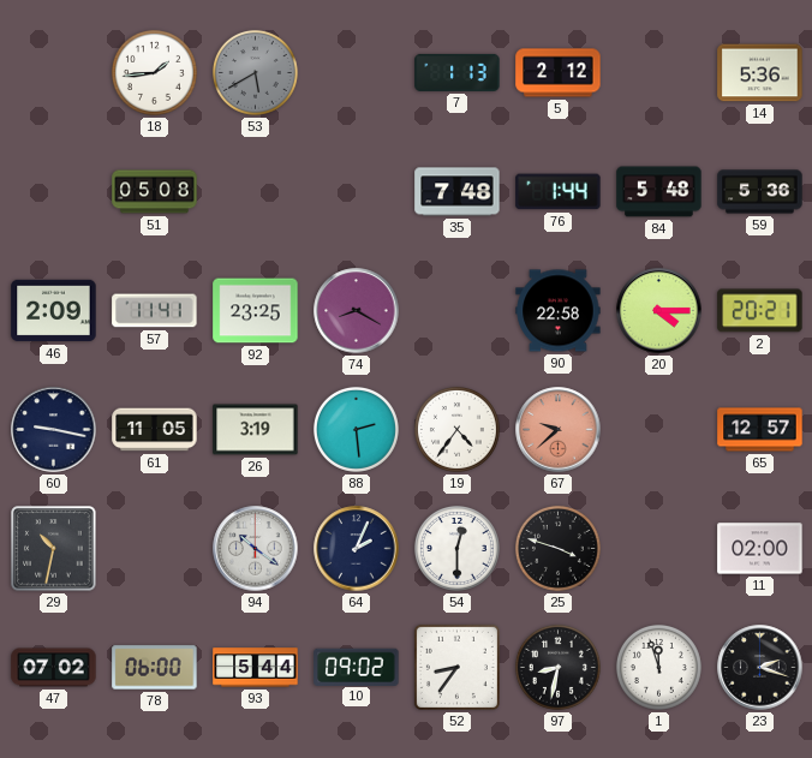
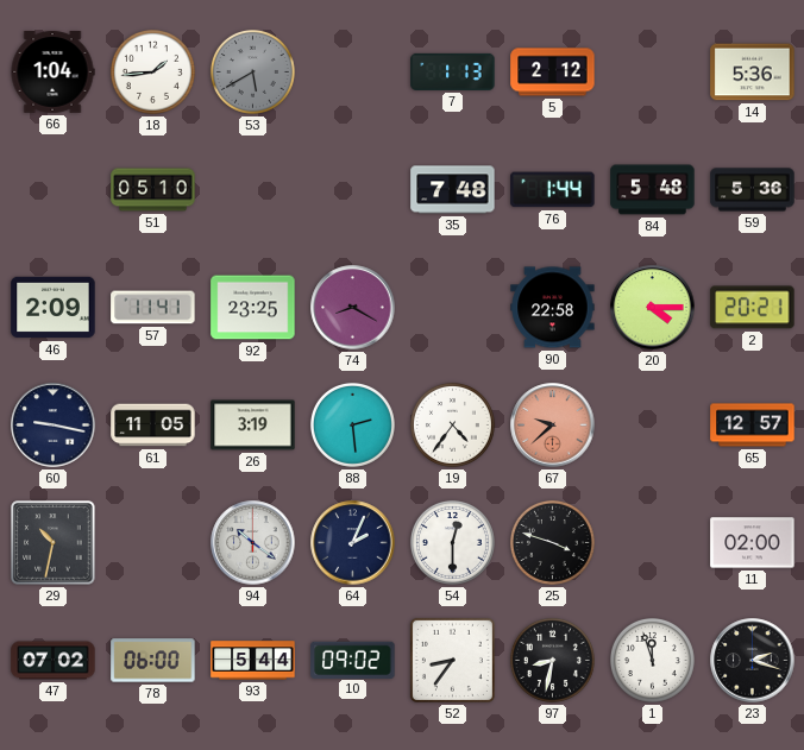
66: none -> 1:04 (52, 73)
51: 05:08 -> 05:10 (153, 190)
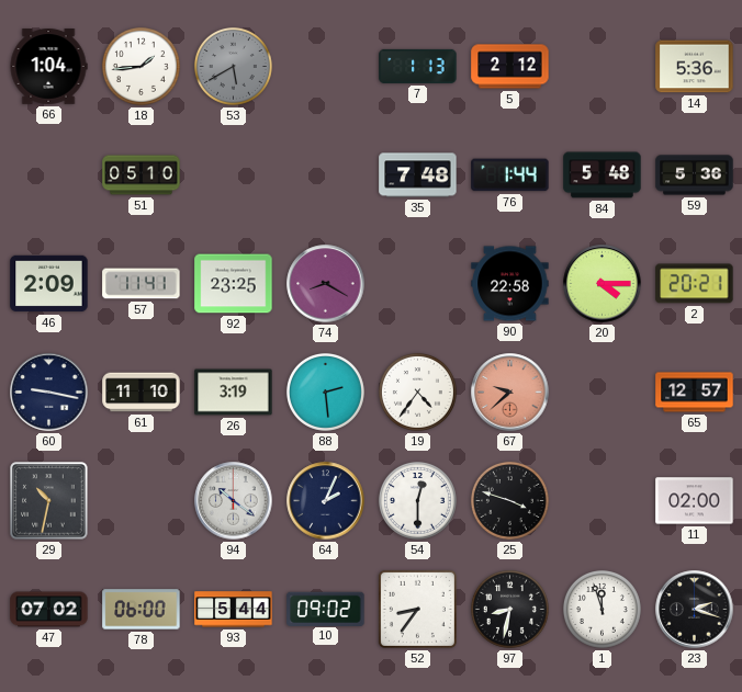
61: 11:05 -> 11:10 (142, 393)
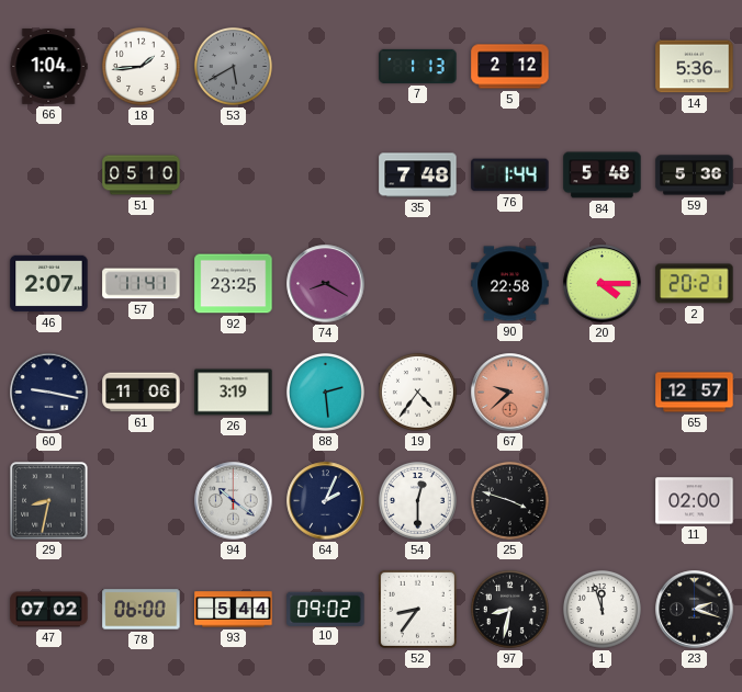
46: 2:09 -> 2:07 (49, 284)
61: 11:10 -> 11:06 (142, 393)
29: 10:32 -> 8:32 (49, 501)
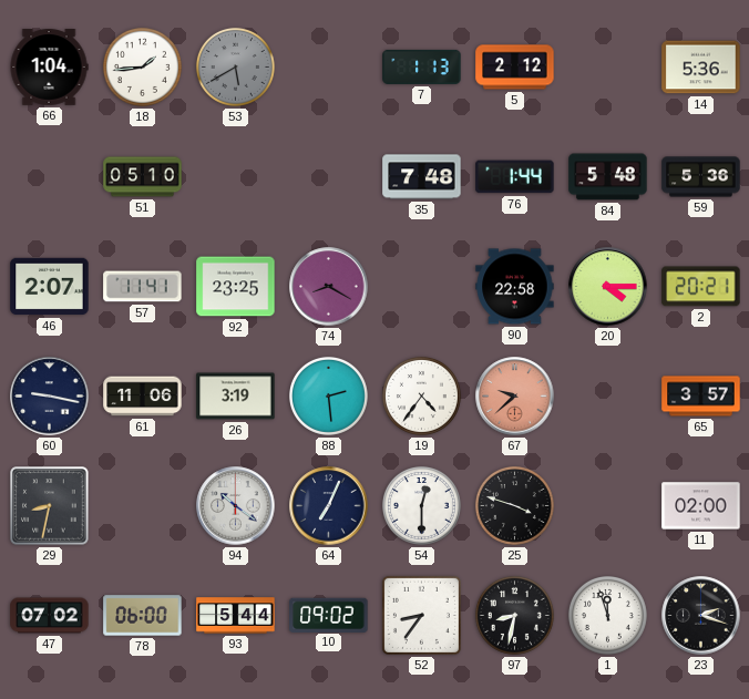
65: 12:57 -> 3:57 (701, 397)
64: 2:04 -> 7:04 (329, 506)
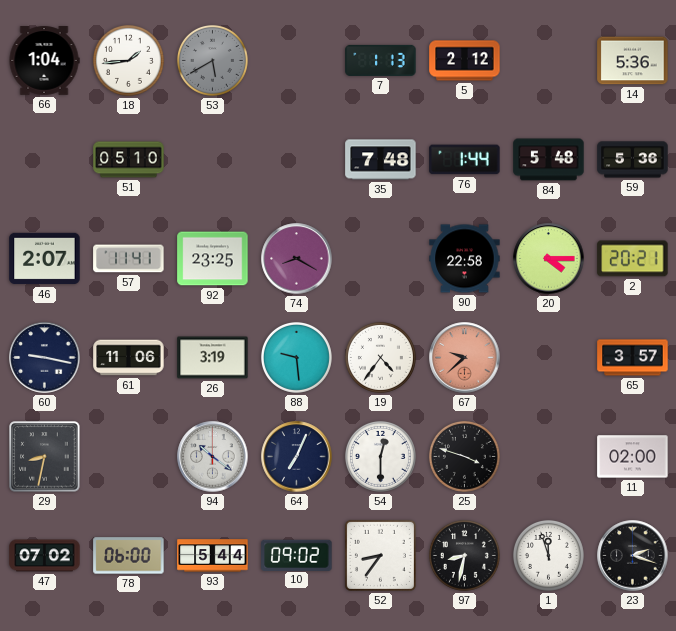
88: 2:29 -> 9:29 (296, 357)
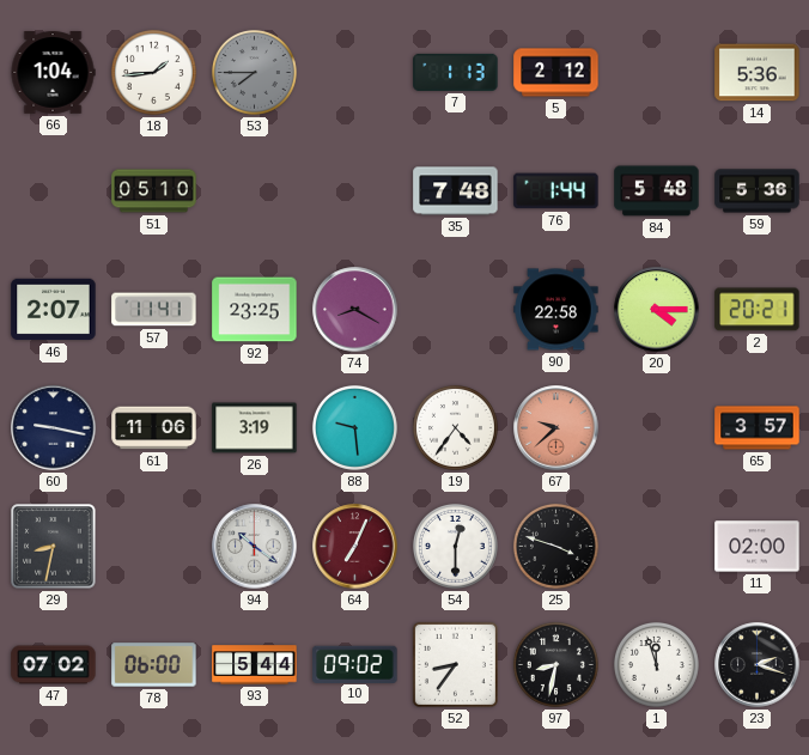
53: 5:40 -> 7:45 (254, 72)
64 dial: navy -> burgundy (355, 547)
